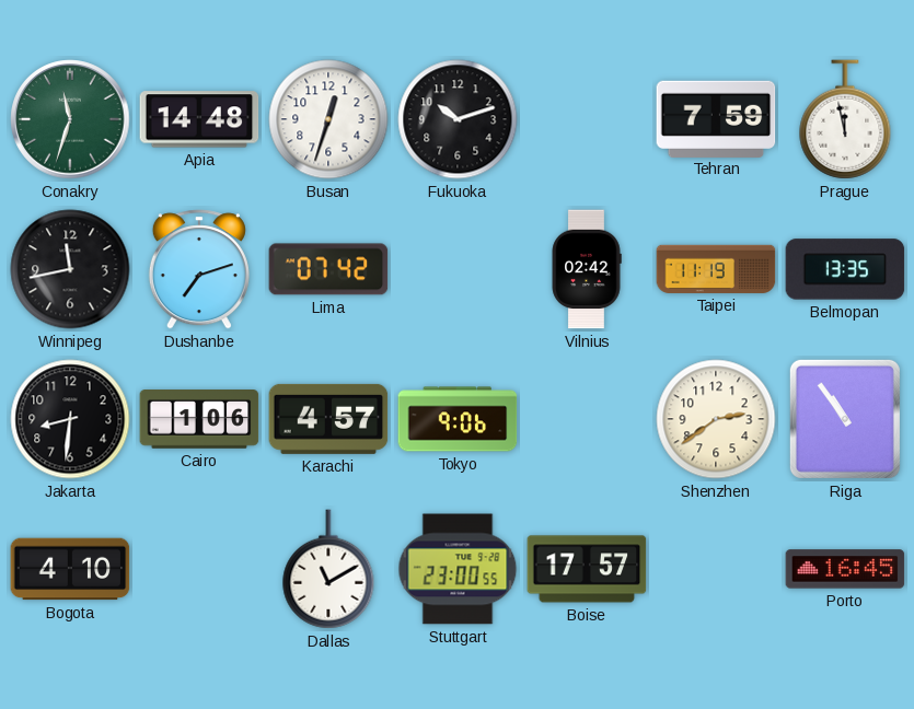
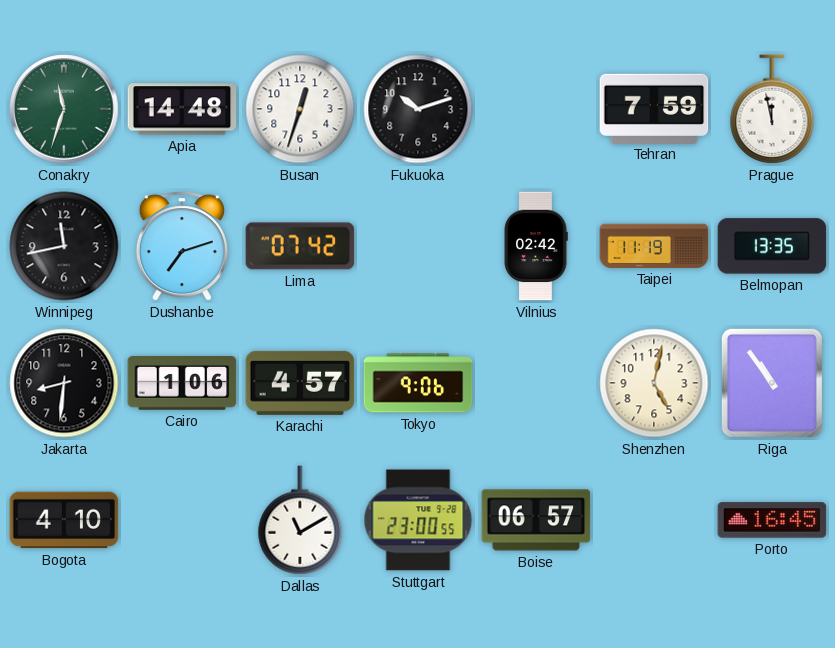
Shenzhen: 2:39 -> 5:02 (654, 383)
Boise: 17:57 -> 06:57 (536, 520)
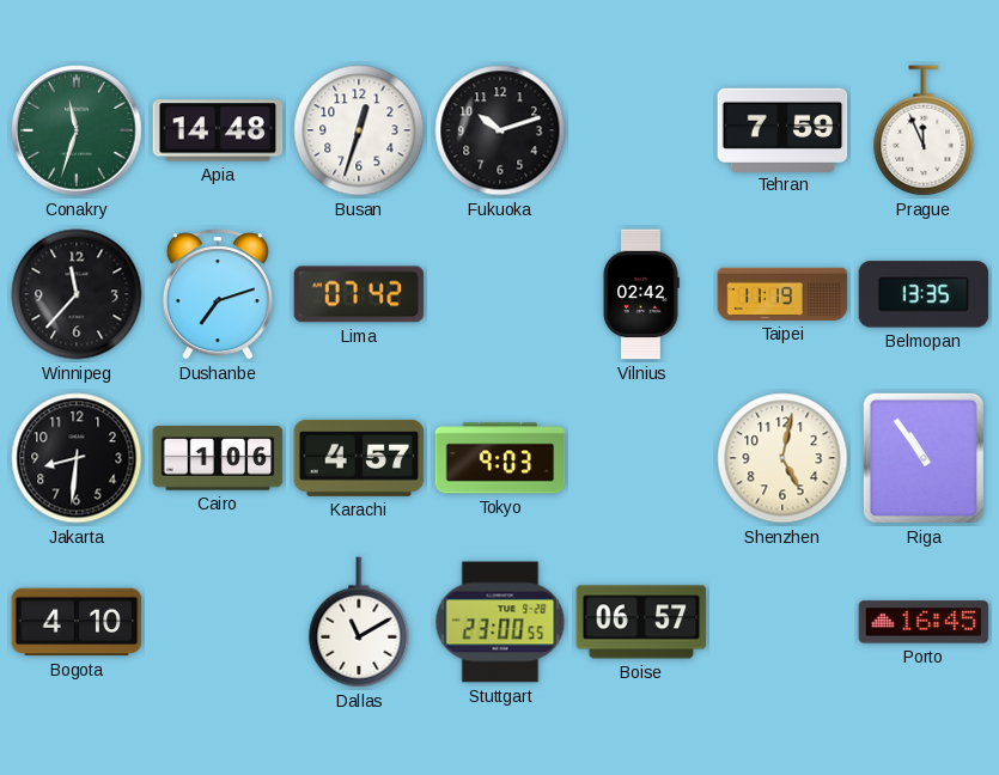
Prague: 11:58 -> 11:56 (924, 130)
Winnipeg: 11:43 -> 11:37 (77, 294)
Tokyo: 9:06 -> 9:03 (500, 458)
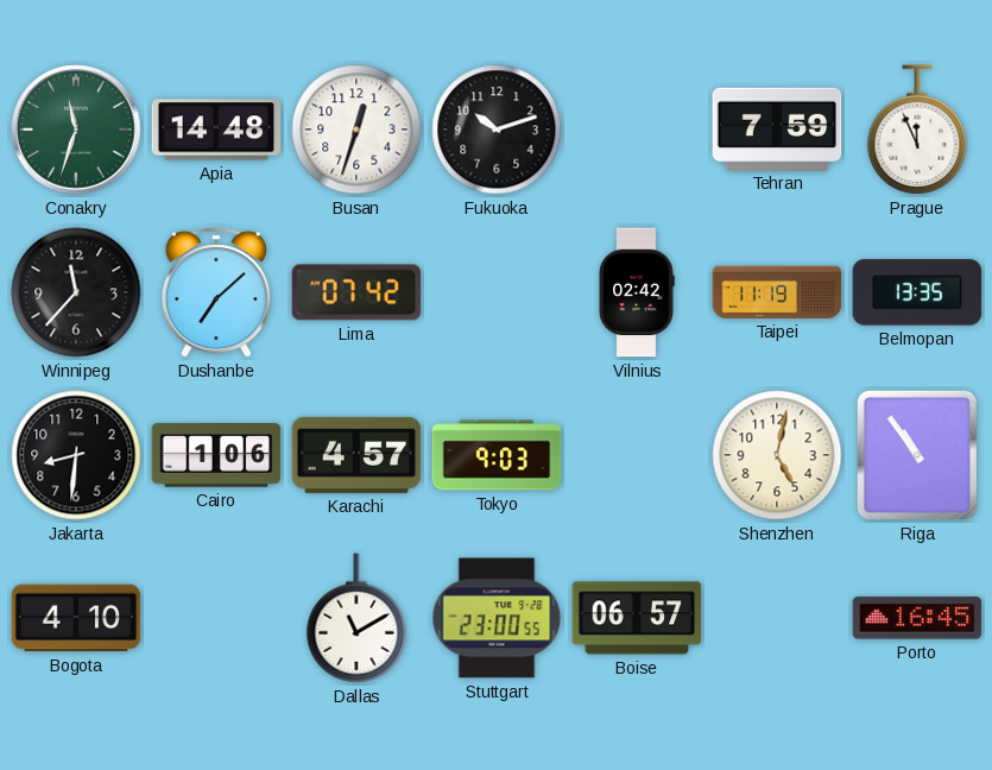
Dushanbe: 7:12 -> 7:08 (216, 292)
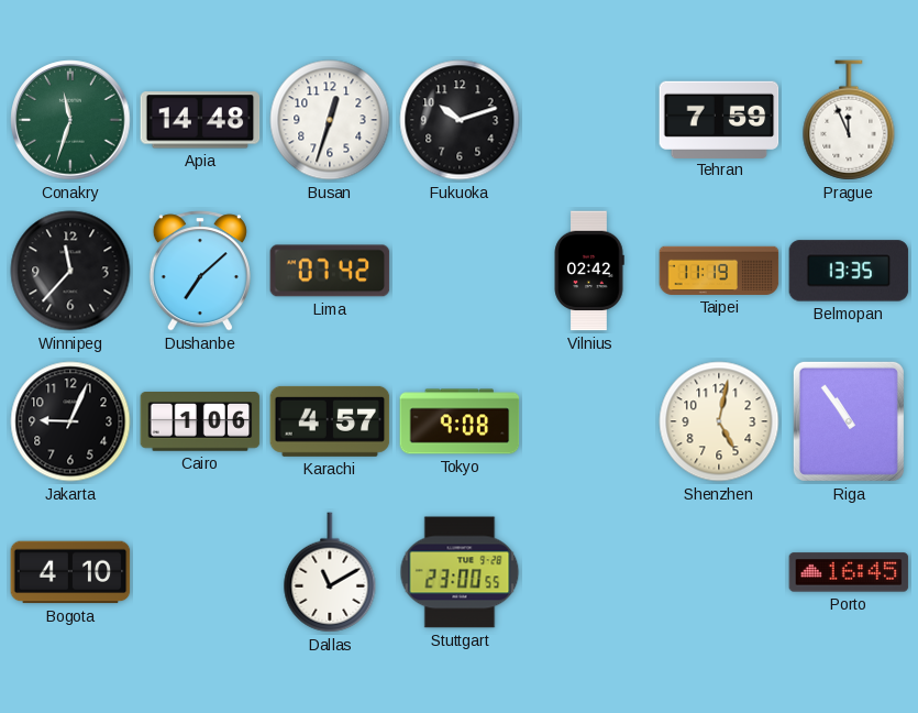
Jakarta: 8:31 -> 9:04 (70, 421)
Tokyo: 9:03 -> 9:08 (460, 421)
Boise: 06:57 -> none (637, 618)
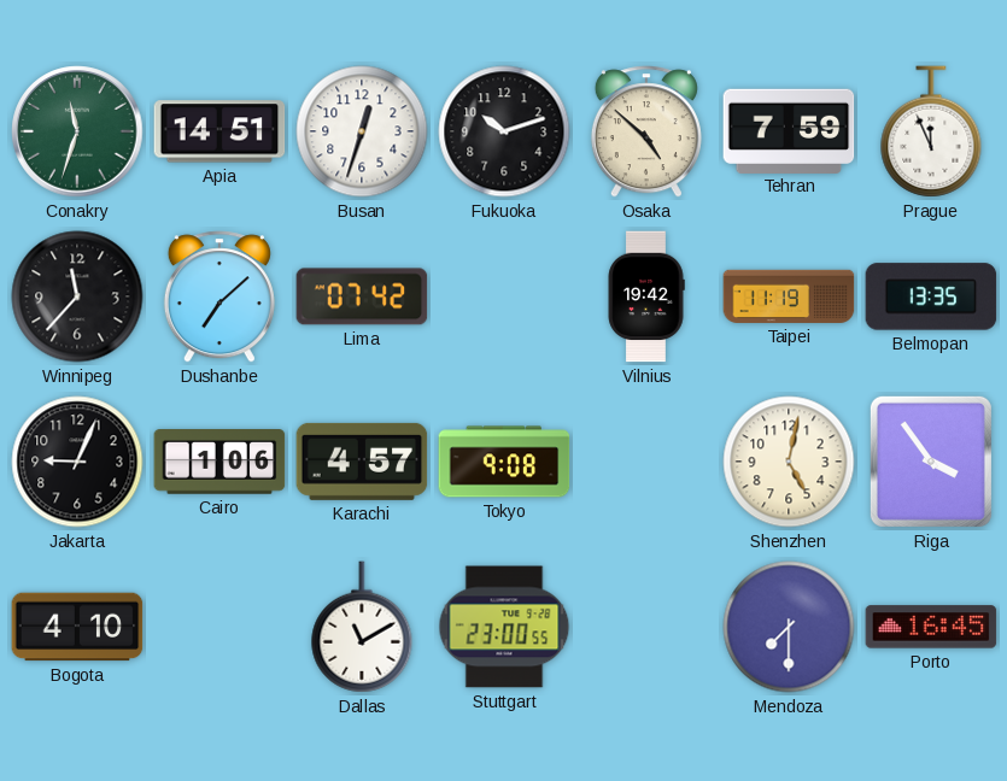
Apia: 14:48 -> 14:51 (219, 131)
Osaka: none -> 4:52 (646, 131)
Vilnius: 02:42 -> 19:42 (646, 296)
Riga: 10:54 -> 3:54 (931, 462)
Mendoza: none -> 7:30 (789, 627)
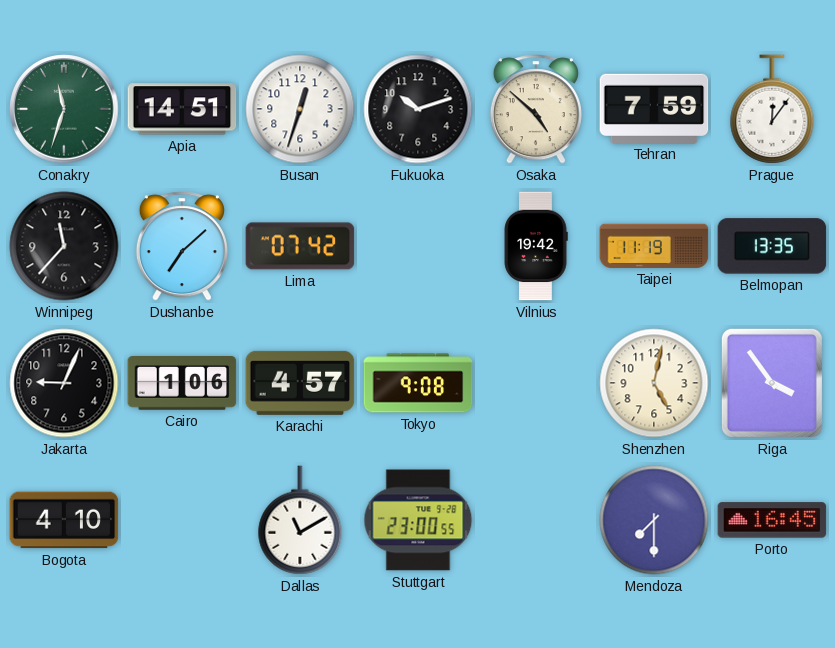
Prague: 11:56 -> 12:06 (772, 109)
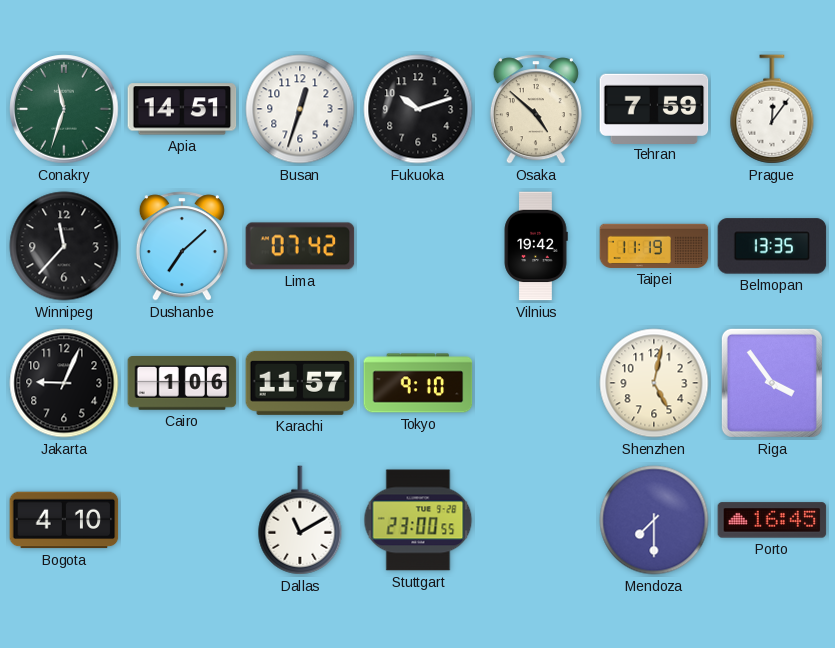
Karachi: 4:57 -> 11:57 (300, 383)
Tokyo: 9:08 -> 9:10 (418, 383)
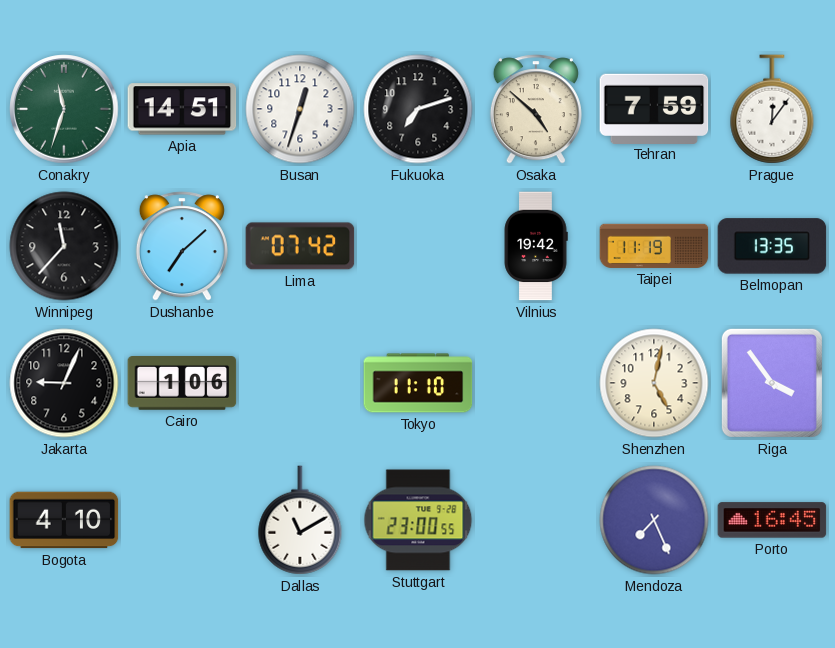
Fukuoka: 10:12 -> 7:12 (418, 109)
Karachi: 11:57 -> none (300, 383)
Tokyo: 9:10 -> 11:10 (418, 383)
Mendoza: 7:30 -> 7:26 (654, 520)
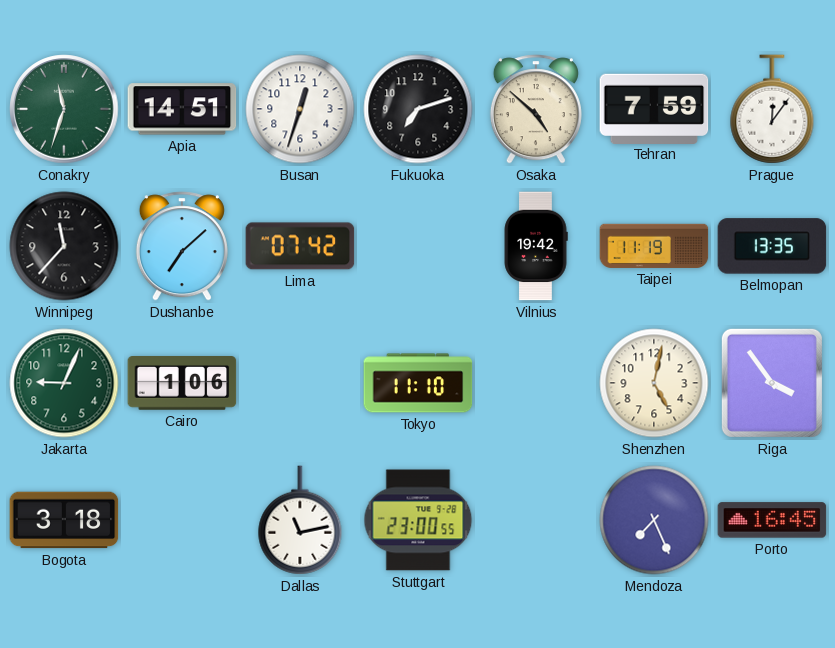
Jakarta dial: black -> green (64, 383)
Bogota: 4:10 -> 3:18 (64, 520)
Dallas: 11:10 -> 11:13 (300, 520)
